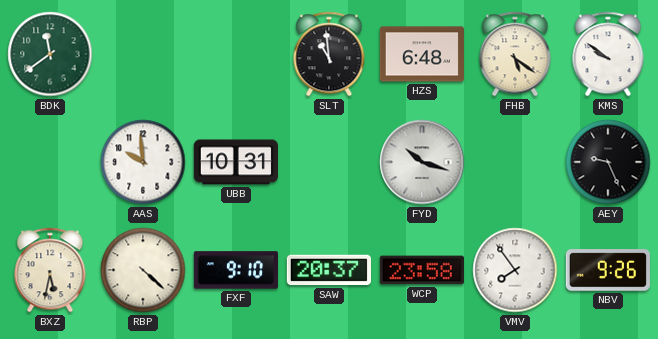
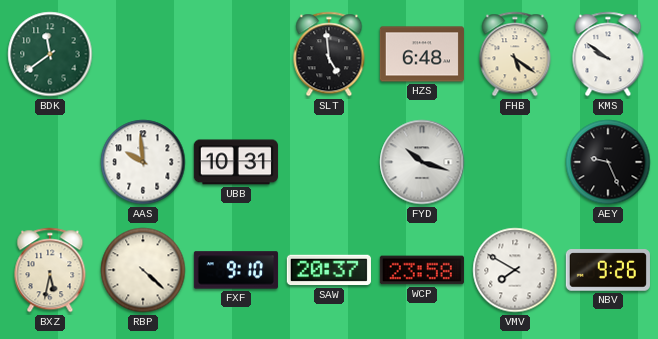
SLT: 10:59 -> 4:59 (329, 54)
VMV: 7:54 -> 7:50 (515, 270)
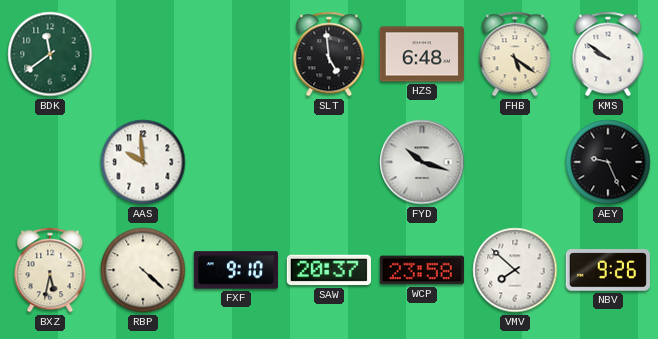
UBB: 10:31 -> none (236, 162)
VMV: 7:50 -> 7:52 (515, 270)
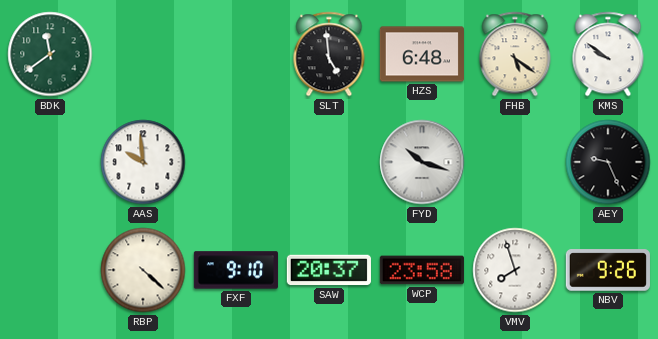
BXZ: 5:32 -> none (50, 270)
VMV: 7:52 -> 7:57 (515, 270)
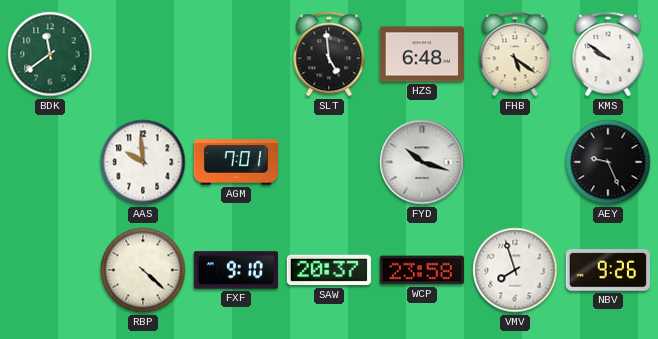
AGM: none -> 7:01 (235, 162)
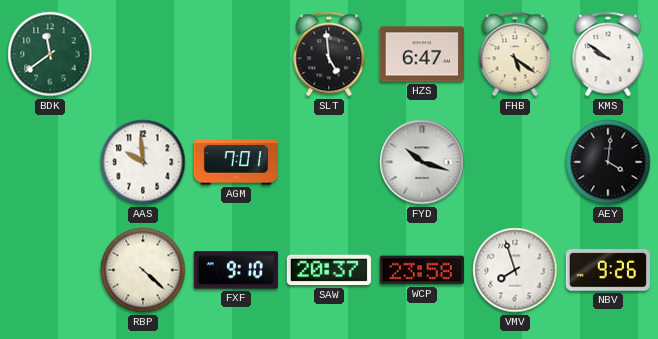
HZS: 6:48 -> 6:47 (422, 54)
AEY: 9:26 -> 4:01 (608, 162)
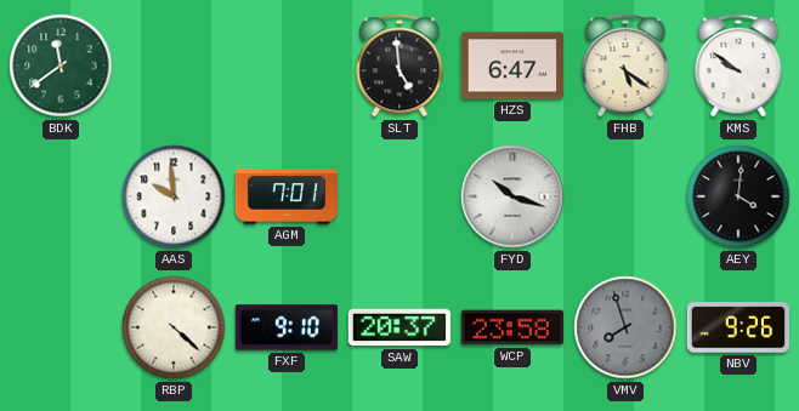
VMV dial: white -> grey (625, 327)
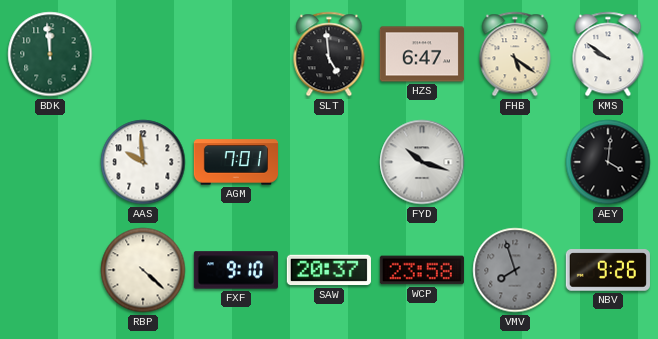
BDK: 11:39 -> 11:59 (50, 54)
